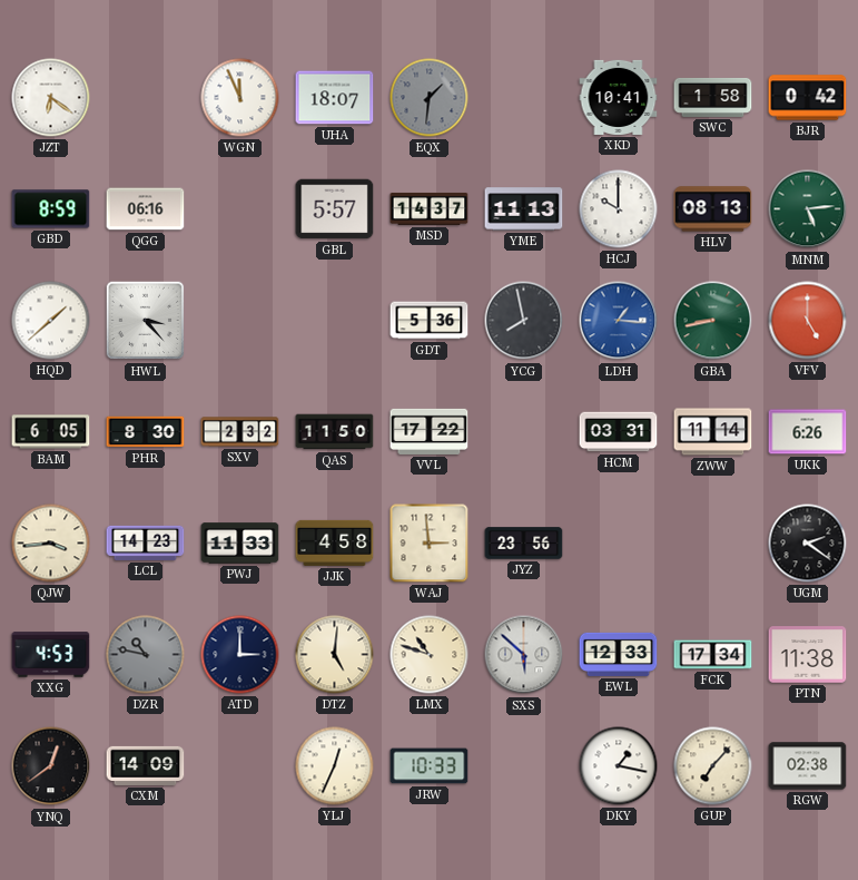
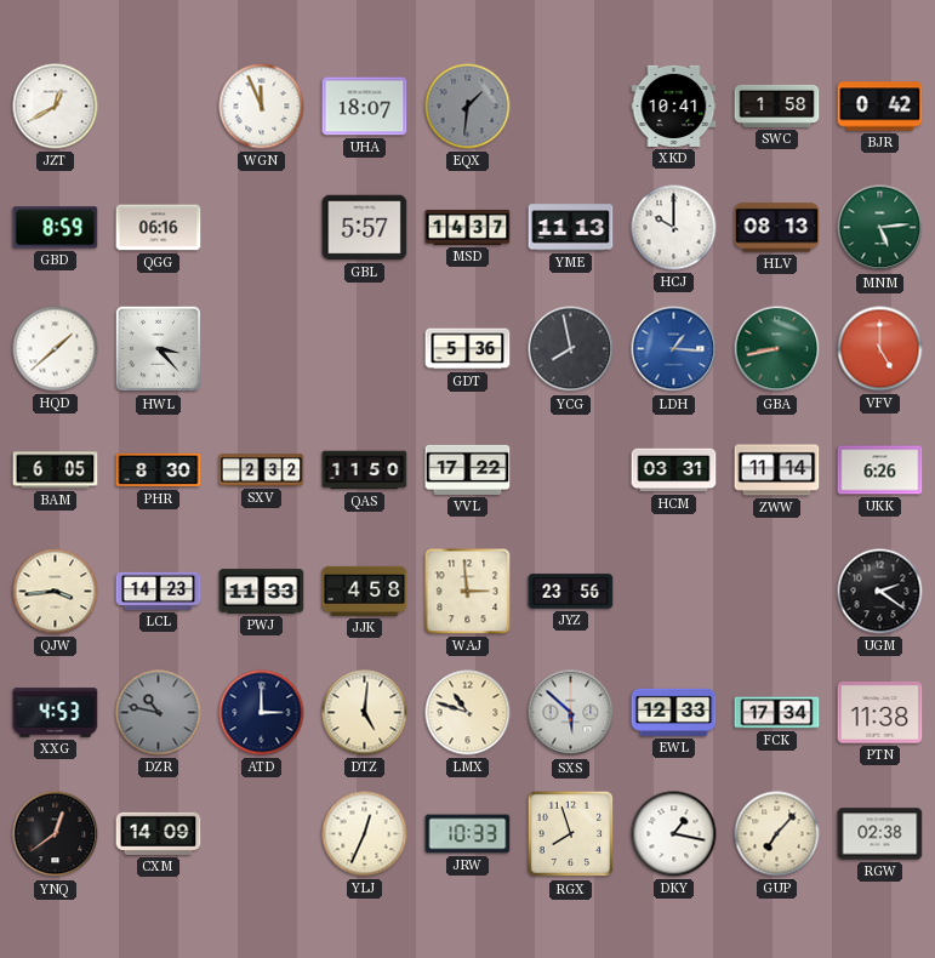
JZT: 6:21 -> 12:40 (56, 107)
RGX: none -> 7:57 (571, 834)
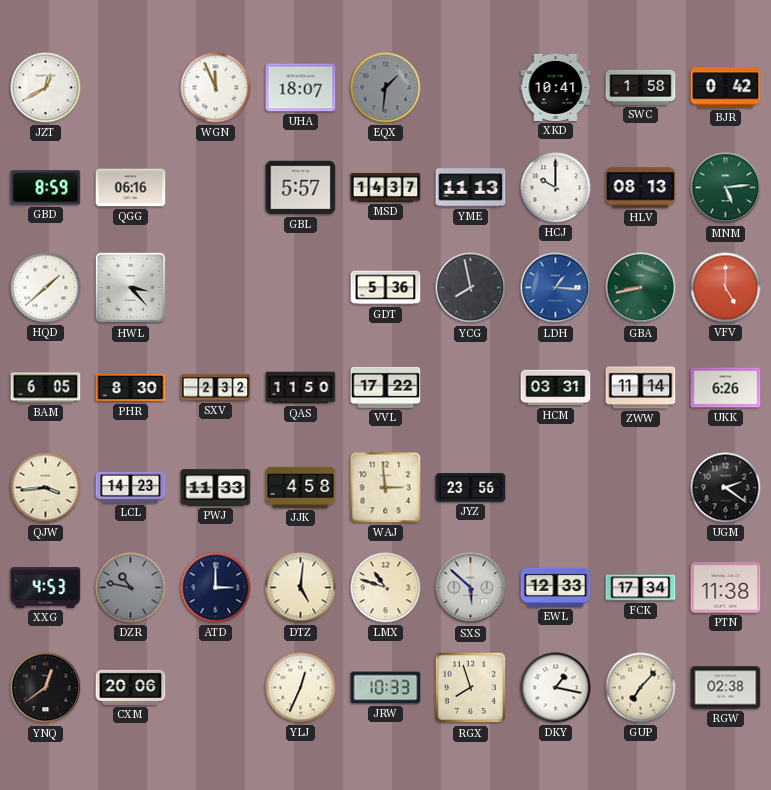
CXM: 14:09 -> 20:06 (131, 687)
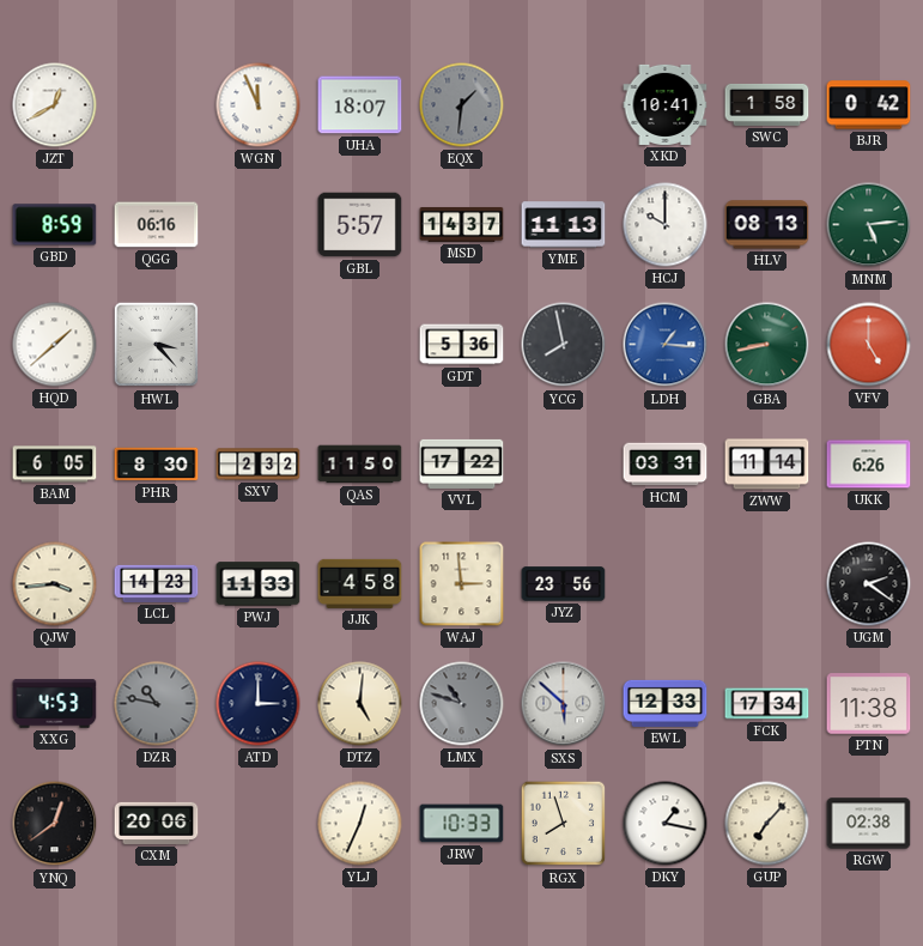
LMX dial: cream -> grey (462, 704)
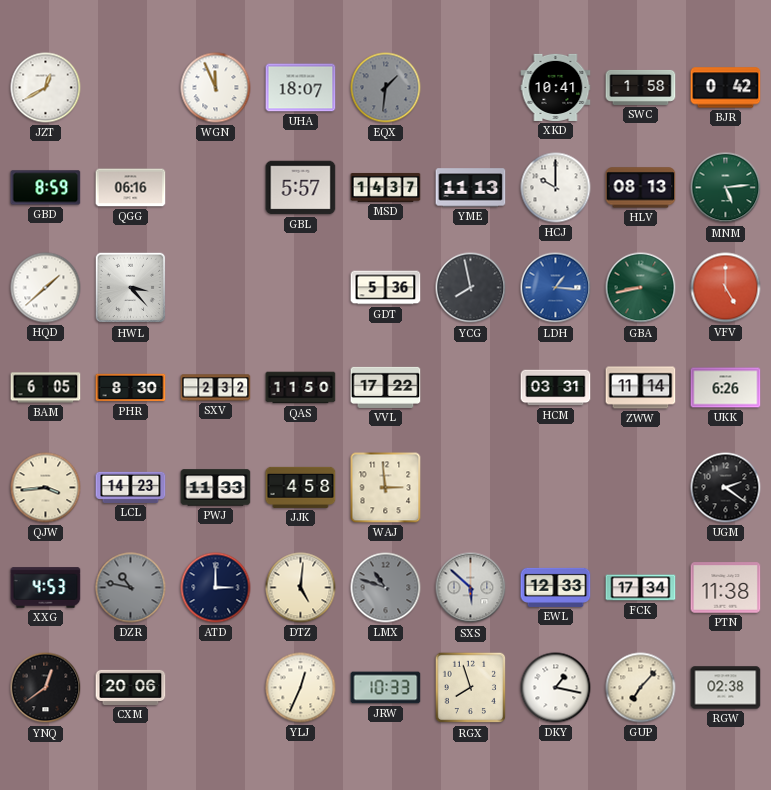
JYZ: 23:56 -> none (564, 584)
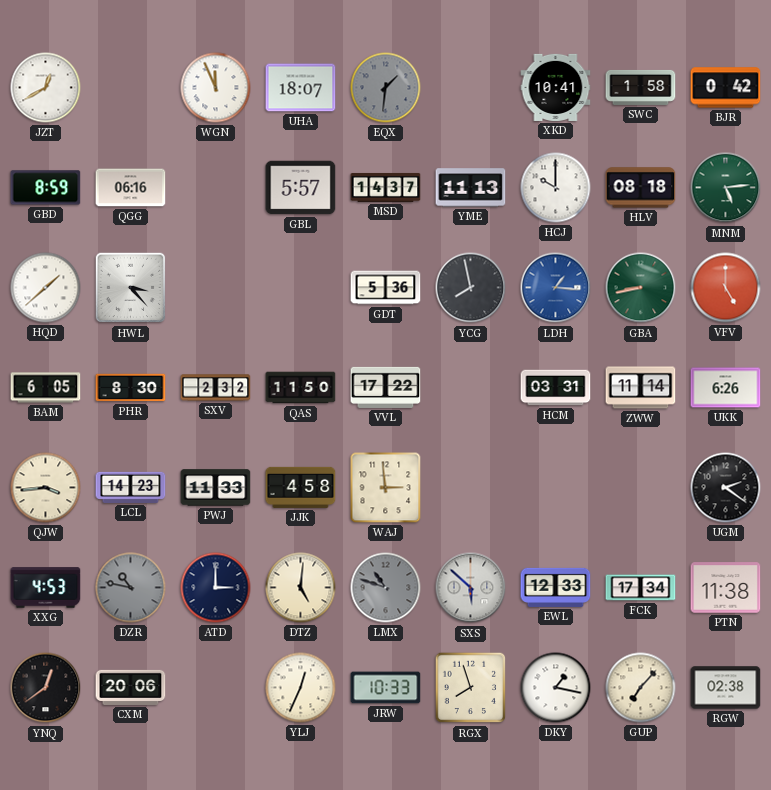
HLV: 08:13 -> 08:18 (641, 188)
